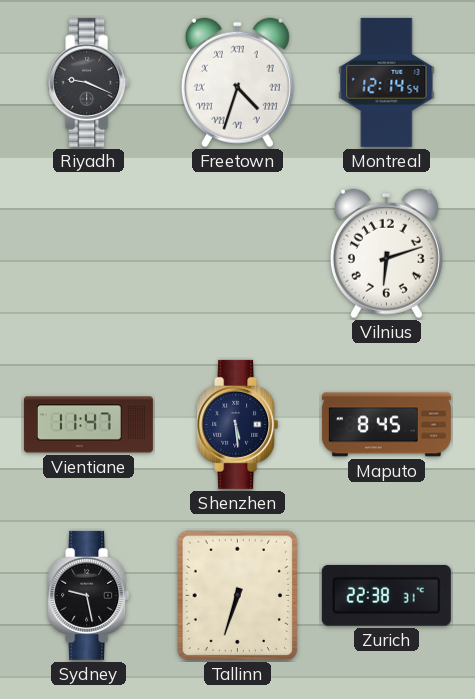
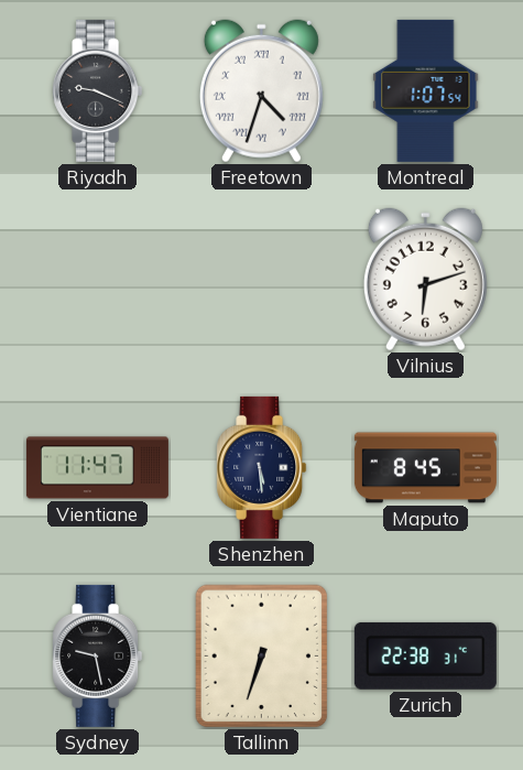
Montreal: 12:14 -> 1:07 (426, 90)
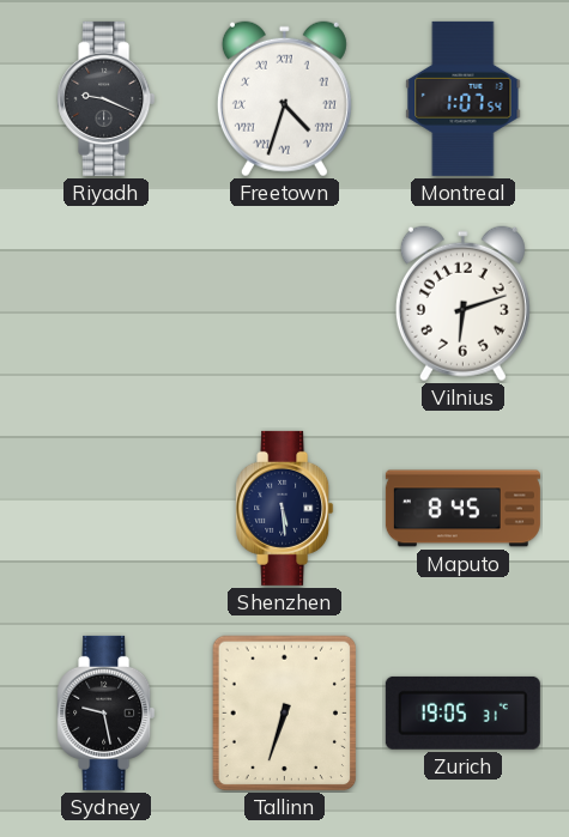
Vientiane: 11:47 -> none (97, 468)
Zurich: 22:38 -> 19:05 (462, 712)
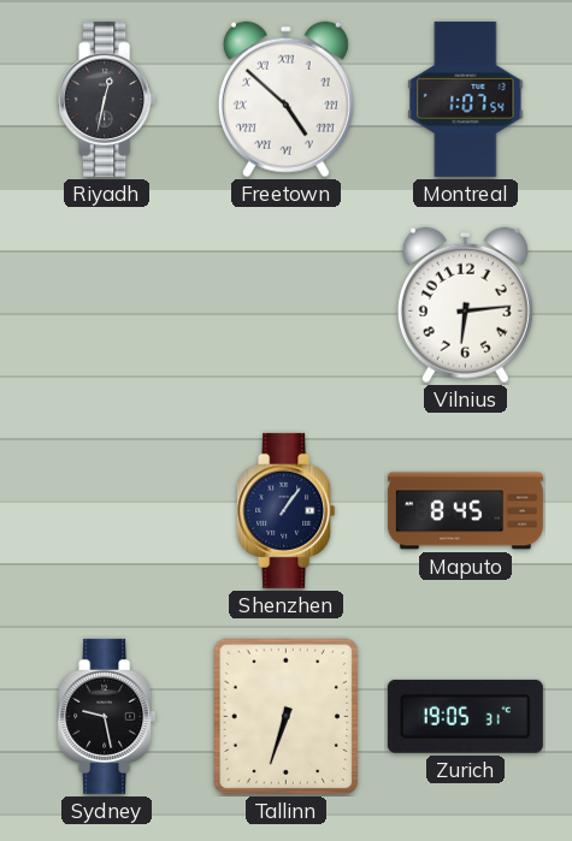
Riyadh: 9:19 -> 12:32 (107, 99)
Freetown: 4:33 -> 4:52 (285, 100)
Vilnius: 6:12 -> 6:14 (465, 306)
Shenzhen: 5:29 -> 1:06 (287, 510)
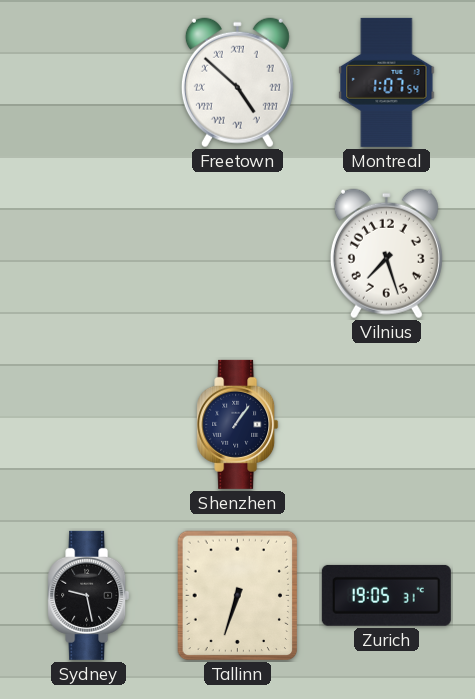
Riyadh: 12:32 -> none (107, 99)
Vilnius: 6:14 -> 7:27 (386, 254)
Maputo: 8:45 -> none (465, 511)
